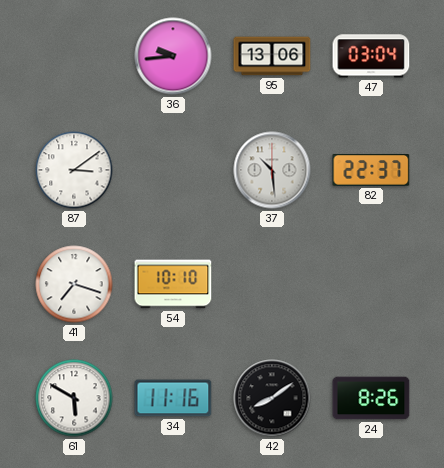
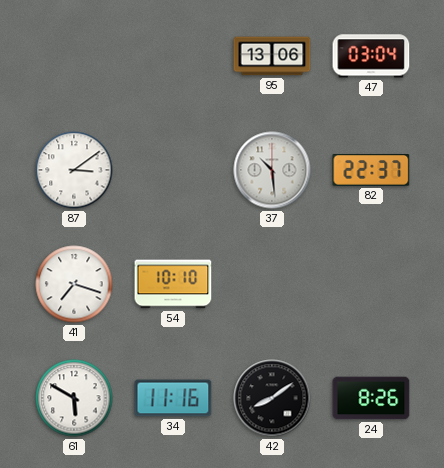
36: 9:44 -> none (173, 56)
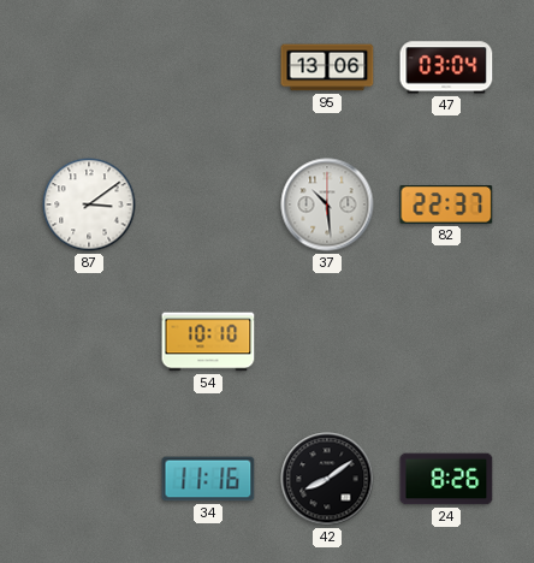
41: 7:18 -> none (74, 284)
61: 5:50 -> none (74, 398)
